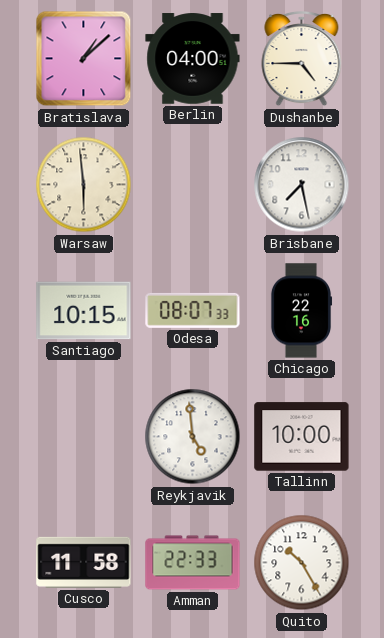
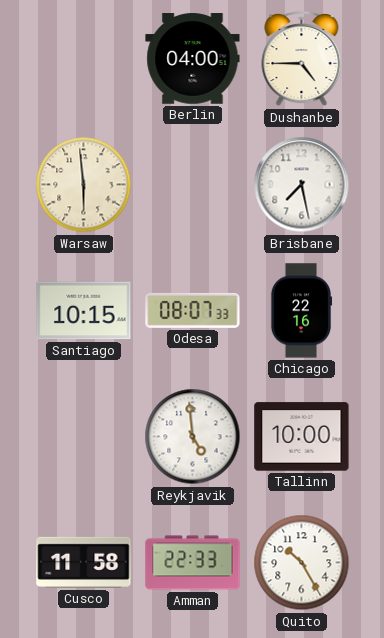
Bratislava: 1:08 -> none (84, 59)
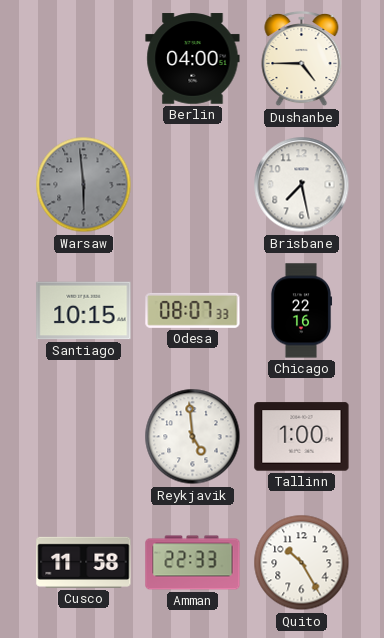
Warsaw dial: cream -> grey (84, 185)
Tallinn: 10:00 -> 1:00 (302, 437)
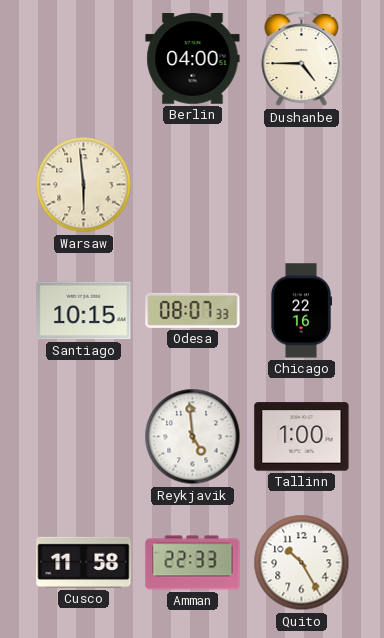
Warsaw dial: grey -> cream (84, 185)
Brisbane: 7:28 -> none (302, 185)
